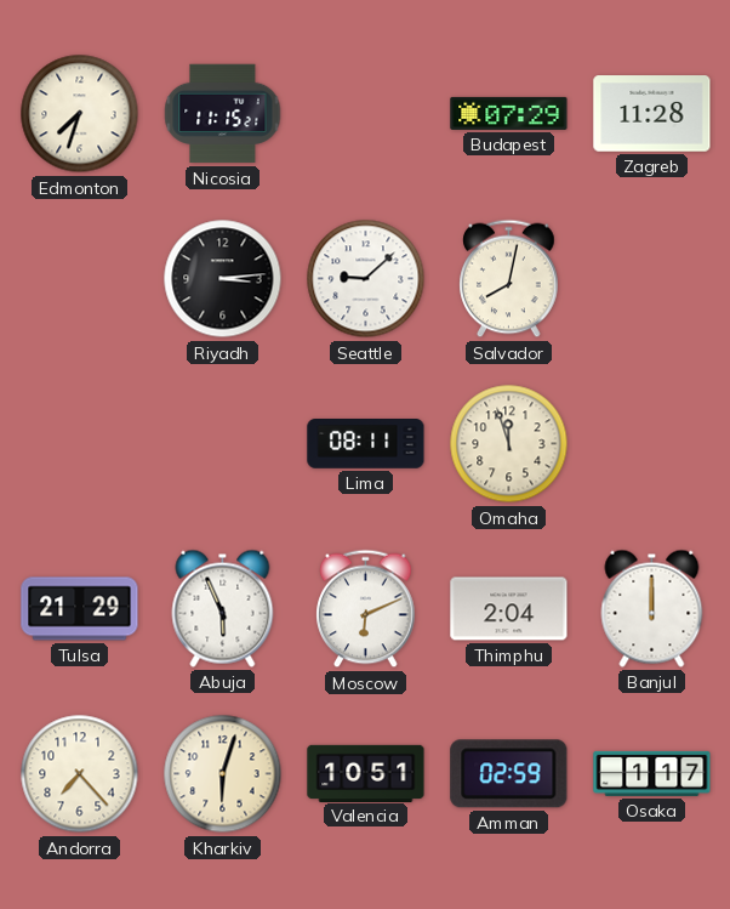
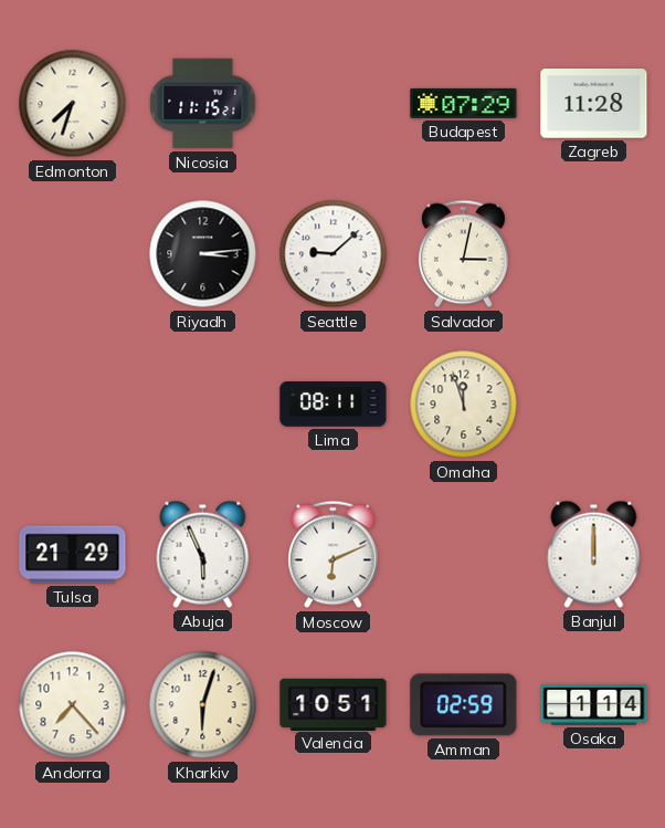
Salvador: 8:02 -> 3:02 (464, 254)
Thimphu: 2:04 -> none (509, 609)
Osaka: 1:17 -> 1:14 (594, 704)
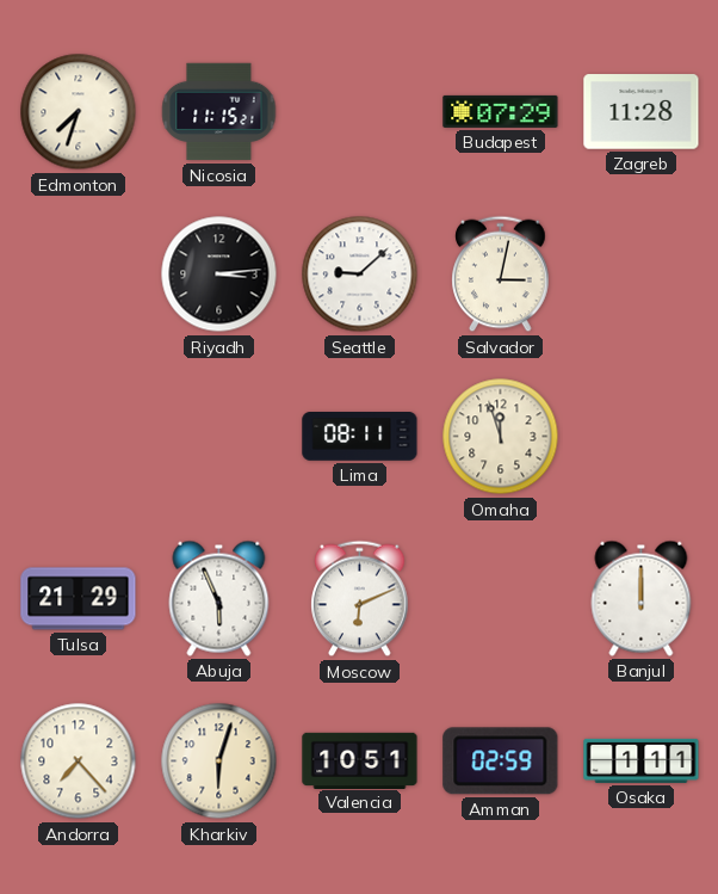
Osaka: 1:14 -> 1:11 (642, 760)
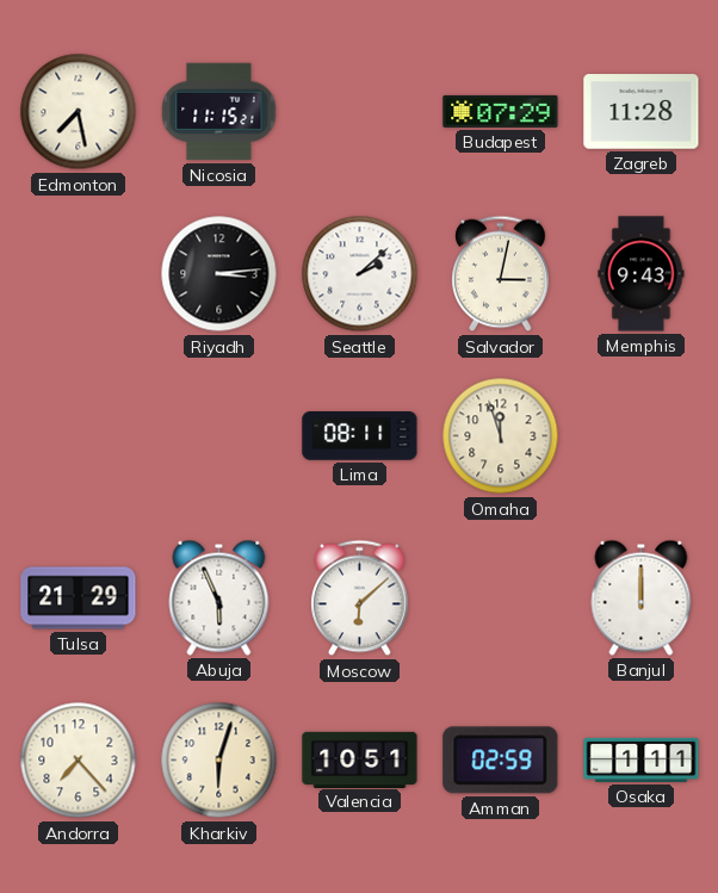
Edmonton: 7:33 -> 7:28 (79, 112)
Seattle: 9:08 -> 2:08 (360, 274)
Memphis: none -> 9:43 (642, 274)
Moscow: 6:11 -> 6:08 (360, 599)
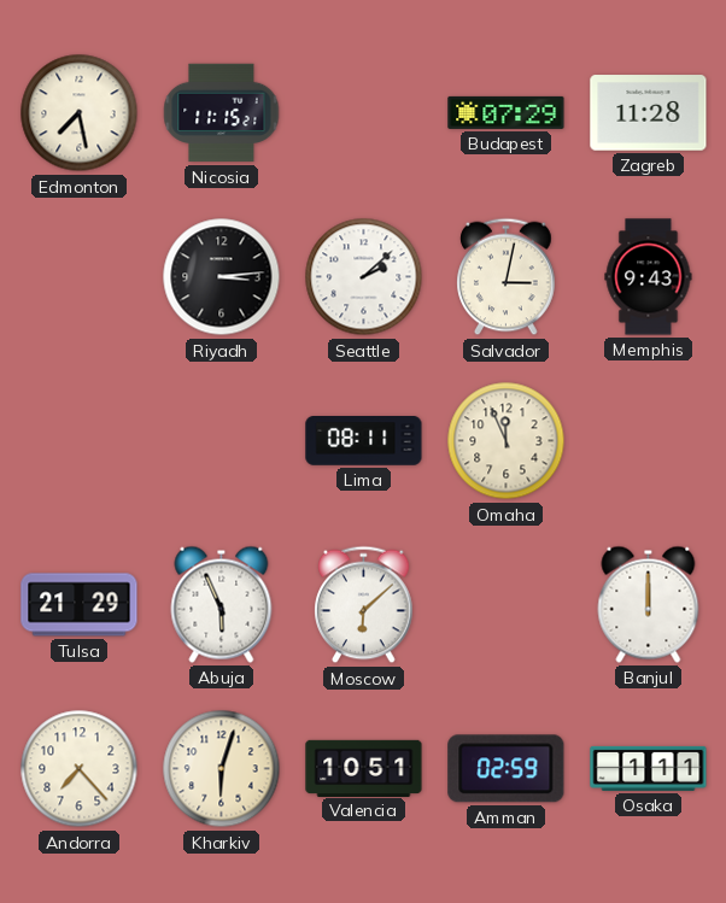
Omaha: 11:57 -> 11:56 (507, 441)
